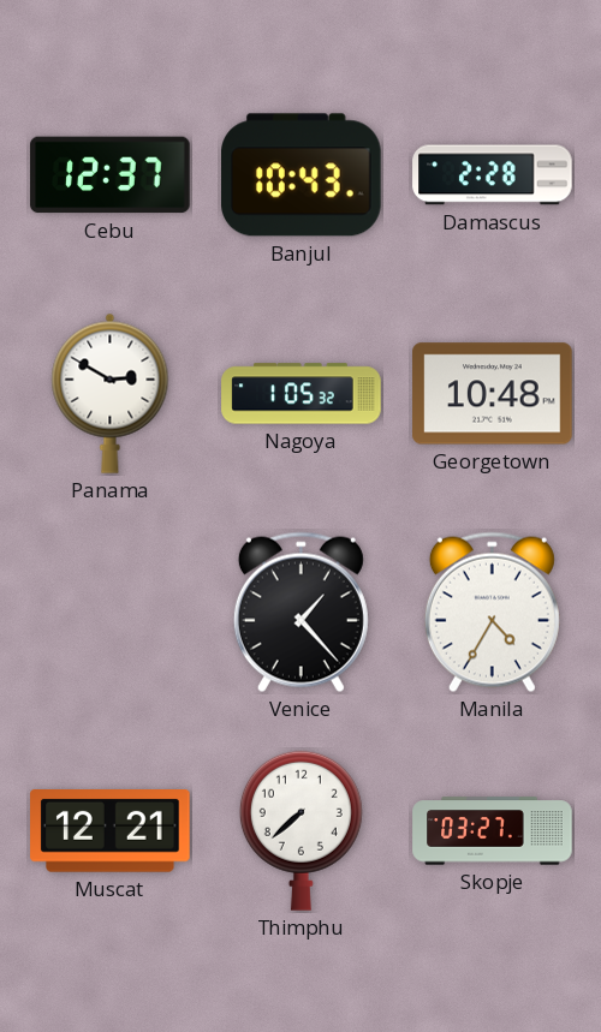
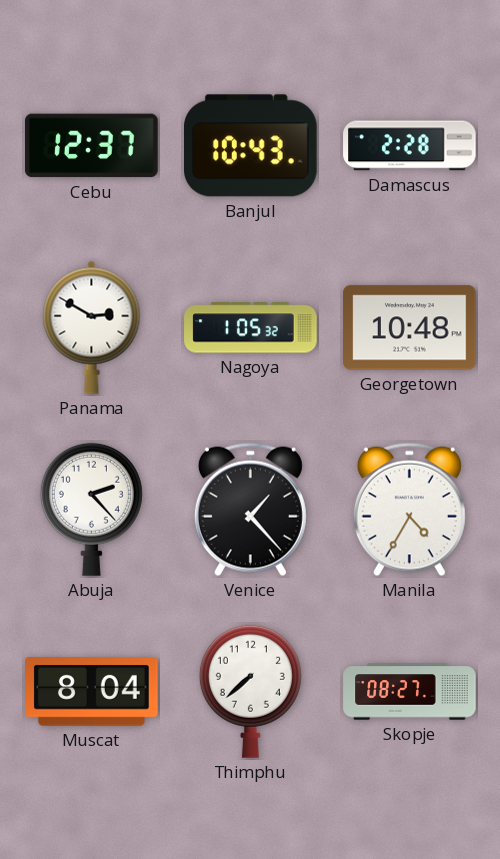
Abuja: none -> 2:23 (91, 509)
Muscat: 12:21 -> 8:04 (92, 692)
Skopje: 03:27 -> 08:27 (410, 692)
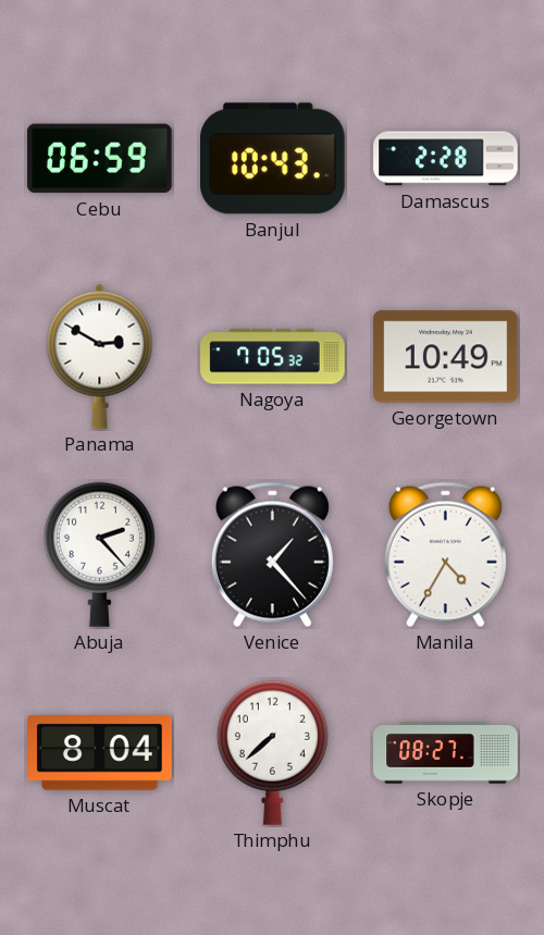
Cebu: 12:37 -> 06:59 (100, 159)
Nagoya: 1:05 -> 7:05 (273, 357)
Georgetown: 10:48 -> 10:49 (446, 357)
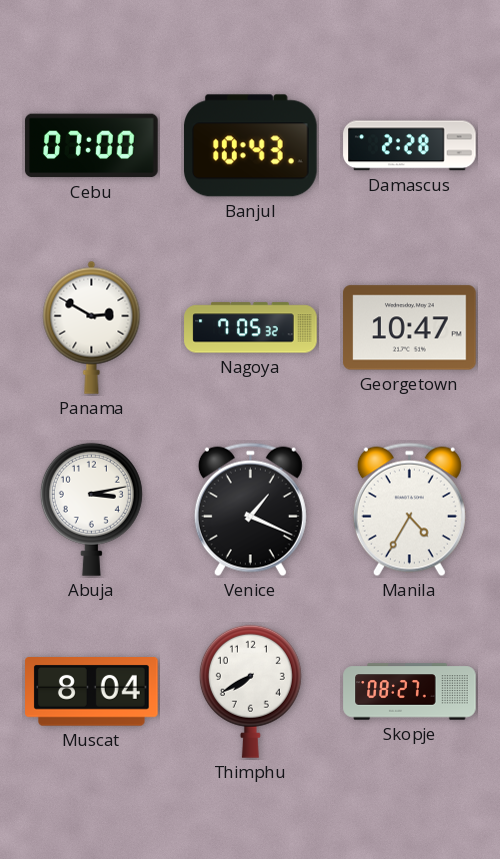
Cebu: 06:59 -> 07:00 (92, 146)
Georgetown: 10:49 -> 10:47 (410, 328)
Abuja: 2:23 -> 3:13 (91, 509)
Venice: 1:23 -> 1:19 (250, 510)
Thimphu: 7:38 -> 7:40 (250, 691)
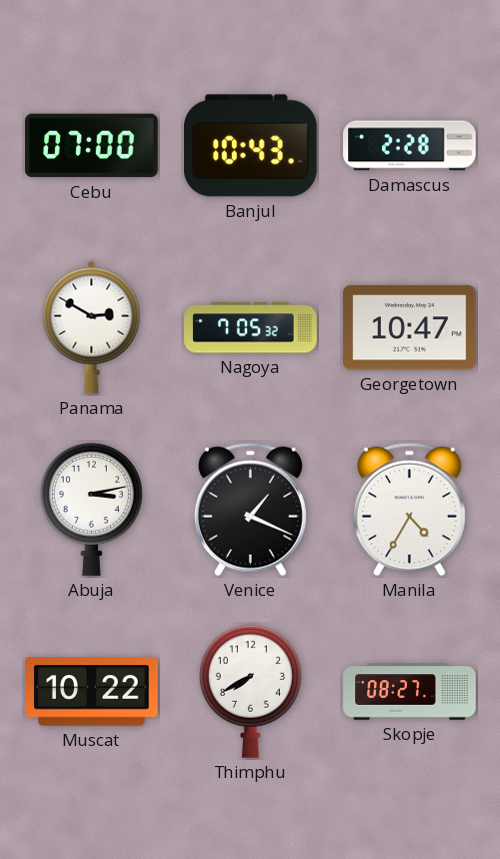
Muscat: 8:04 -> 10:22 (92, 692)
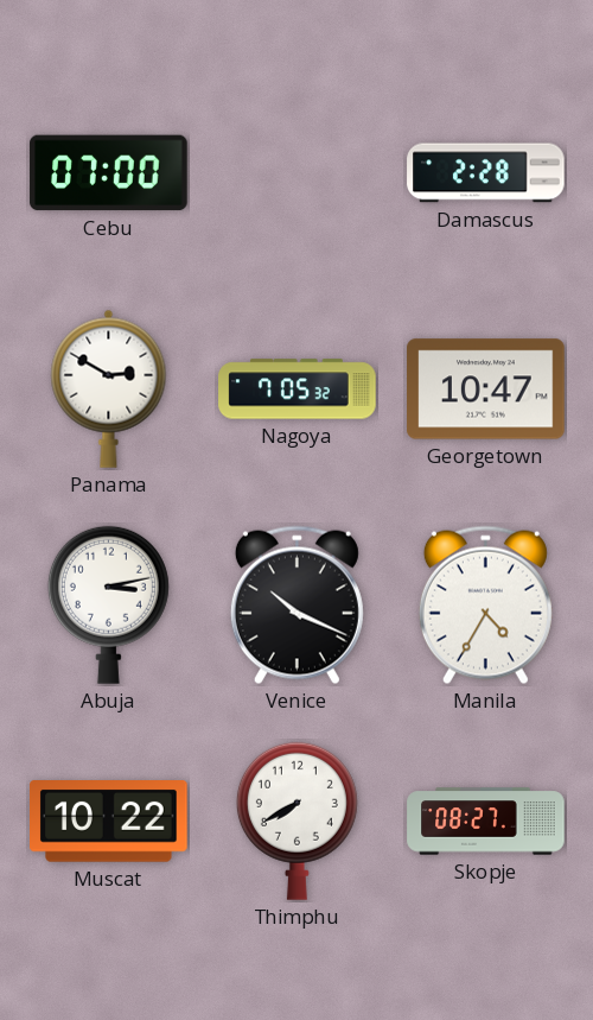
Banjul: 10:43 -> none (251, 146)
Venice: 1:19 -> 10:19 (296, 606)
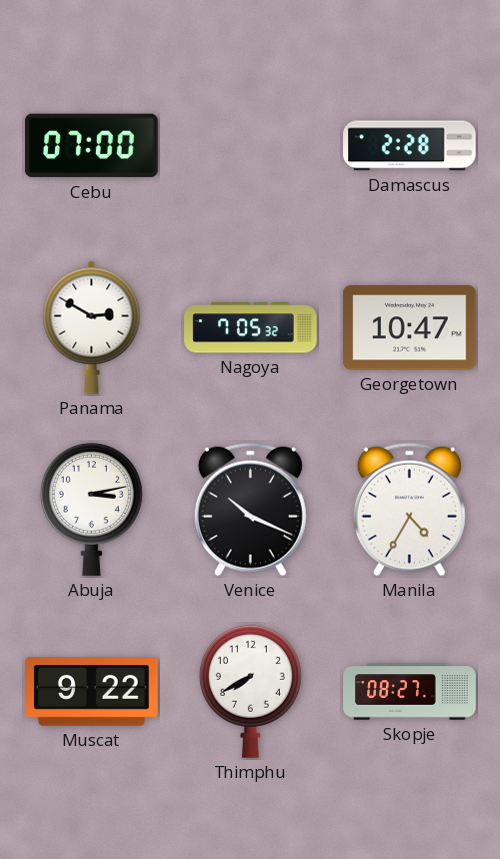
Muscat: 10:22 -> 9:22 (92, 692)
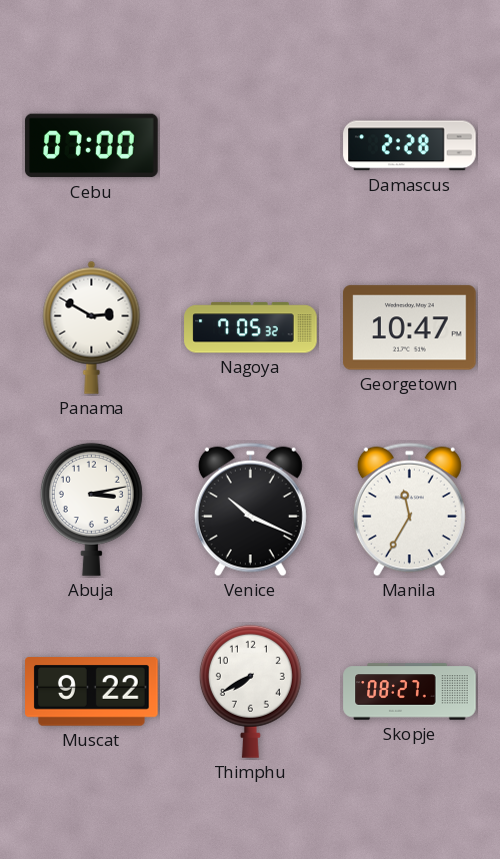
Manila: 4:35 -> 11:35 (409, 510)
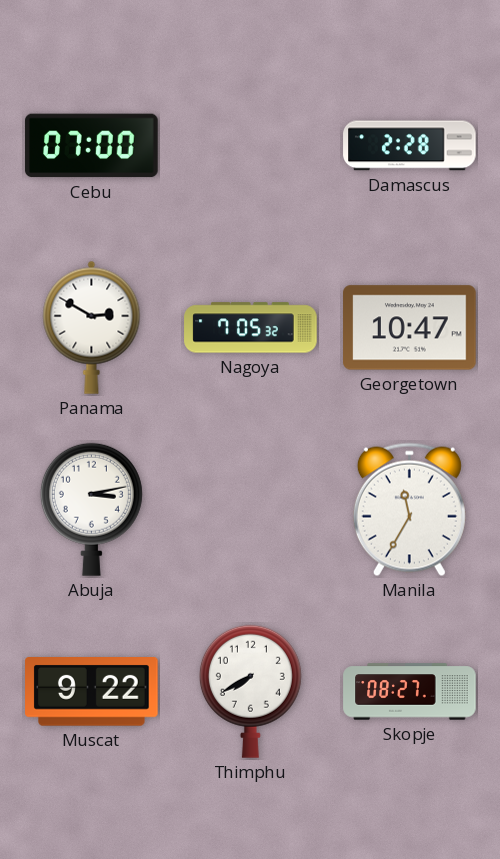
Venice: 10:19 -> none (250, 510)
